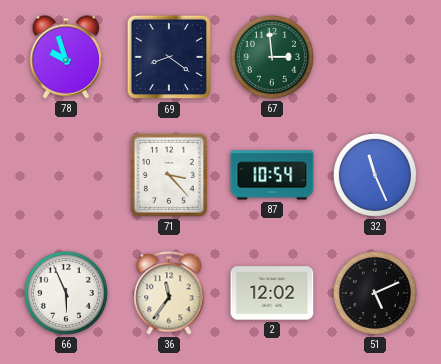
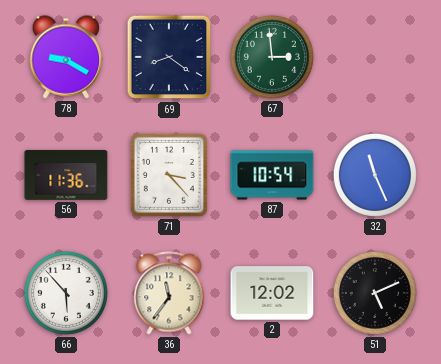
78: 9:57 -> 9:20 (66, 57)
56: none -> 11:36 (66, 176)
66: 5:56 -> 5:53 (66, 293)
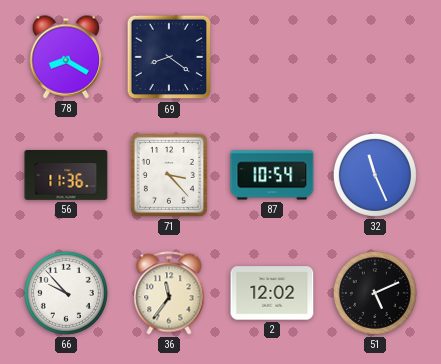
78: 9:20 -> 8:20 (66, 57)
67: 2:59 -> none (272, 57)
66: 5:53 -> 9:53 (66, 293)
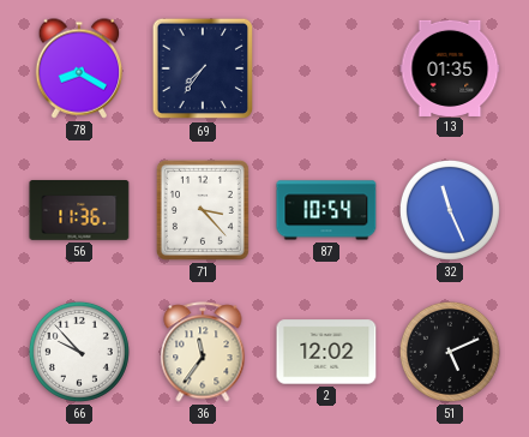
69: 8:21 -> 7:36 (203, 68)
13: none -> 01:35 (450, 67)
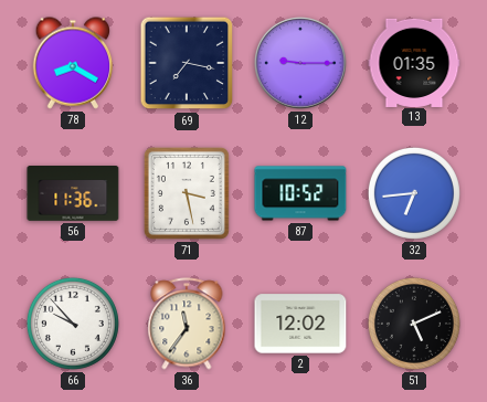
69: 7:36 -> 7:17 (187, 63)
12: none -> 9:15 (301, 64)
71: 3:23 -> 3:28 (187, 193)
87: 10:54 -> 10:52 (300, 193)
32: 11:26 -> 6:44 (414, 193)
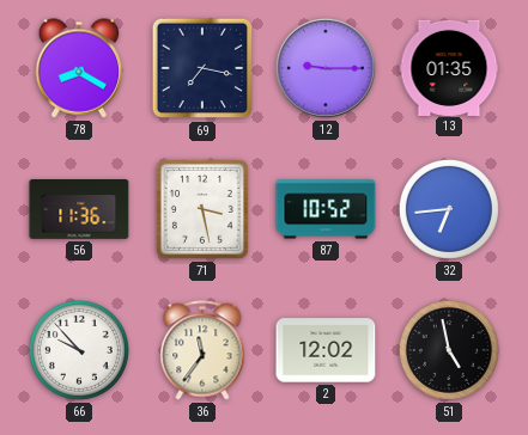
51: 5:11 -> 4:58 (449, 350)
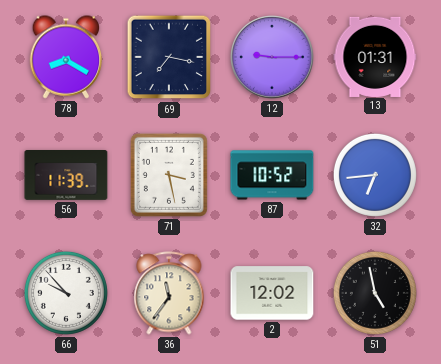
13: 01:35 -> 01:31 (375, 56)
56: 11:36 -> 11:39 (66, 176)
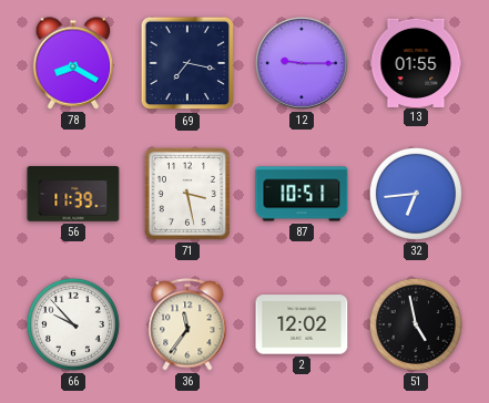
13: 01:31 -> 01:55 (416, 62)
87: 10:52 -> 10:51 (302, 194)
